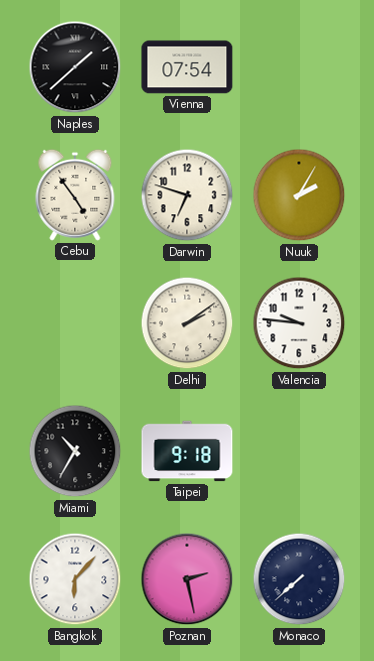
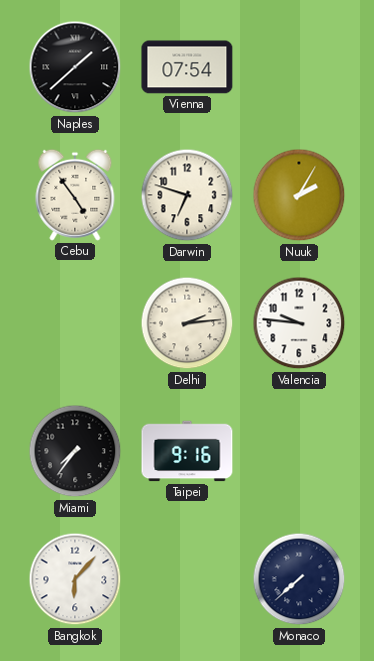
Delhi: 2:09 -> 2:14 (187, 323)
Miami: 10:35 -> 7:36 (75, 451)
Taipei: 9:18 -> 9:16 (187, 451)
Poznan: 2:28 -> none (187, 579)
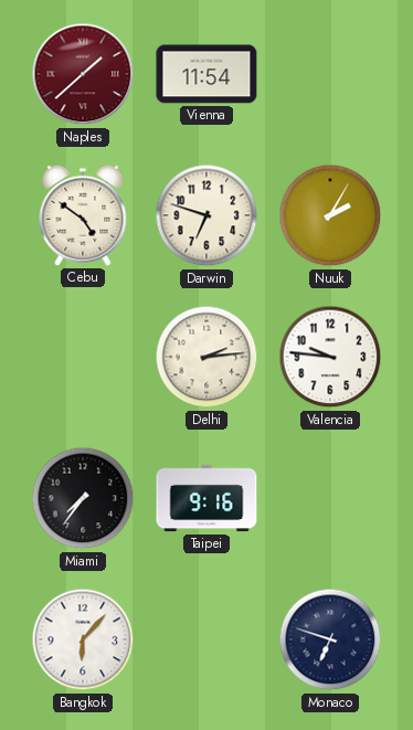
Naples dial: black -> burgundy (83, 74)
Vienna: 07:54 -> 11:54 (206, 74)
Cebu: 4:54 -> 4:51 (83, 215)
Monaco: 7:38 -> 6:48 (330, 639)
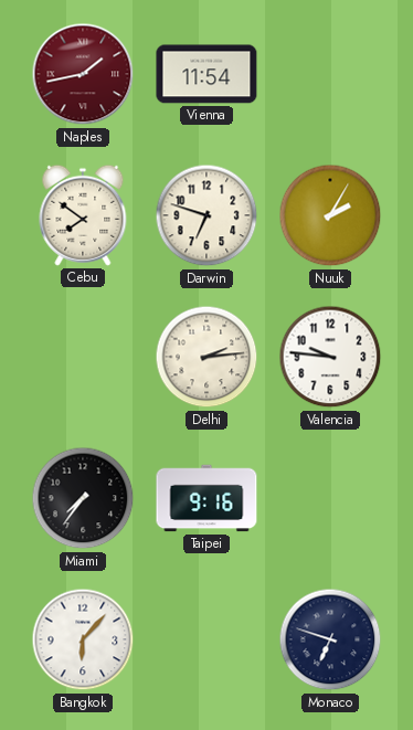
Naples: 1:38 -> 1:43 (83, 74)
Cebu: 4:51 -> 7:51 (83, 215)
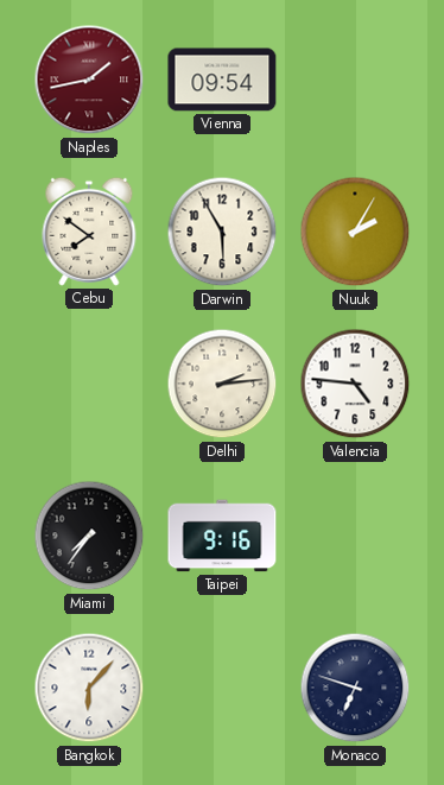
Vienna: 11:54 -> 09:54 (222, 80)
Darwin: 6:48 -> 5:55 (222, 232)
Valencia: 9:46 -> 4:46 (355, 384)
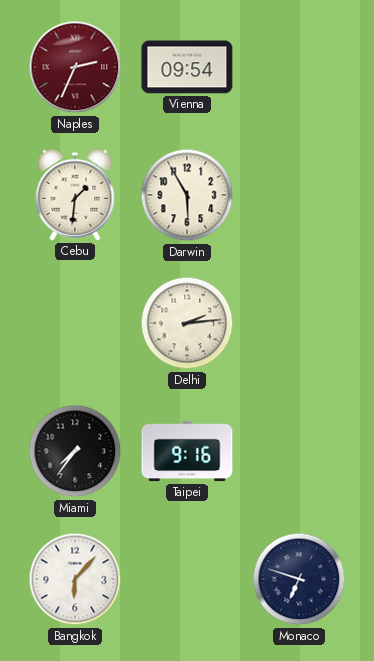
Naples: 1:43 -> 2:34 (75, 67)
Cebu: 7:51 -> 1:31 (75, 195)
Nuuk: 2:05 -> none (355, 232)
Valencia: 4:46 -> none (355, 384)
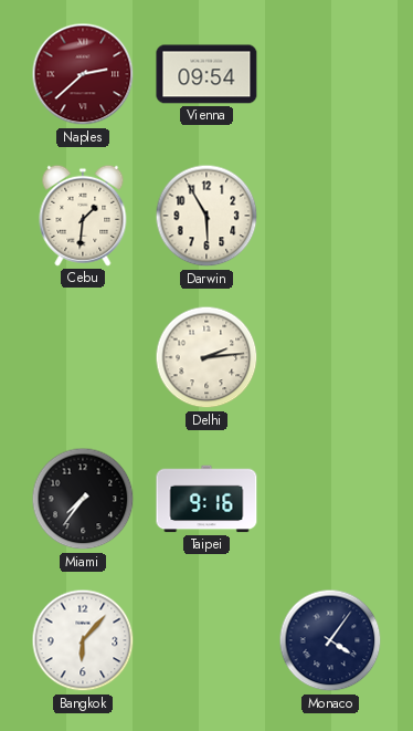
Naples: 2:34 -> 2:38 (83, 74)
Monaco: 6:48 -> 4:06 (330, 640)
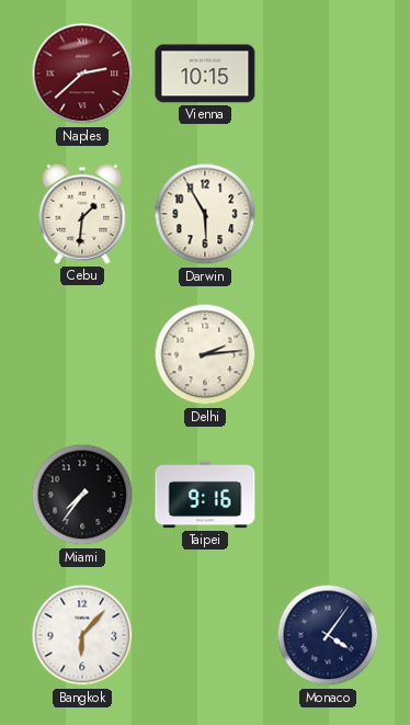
Vienna: 09:54 -> 10:15 (205, 73)
